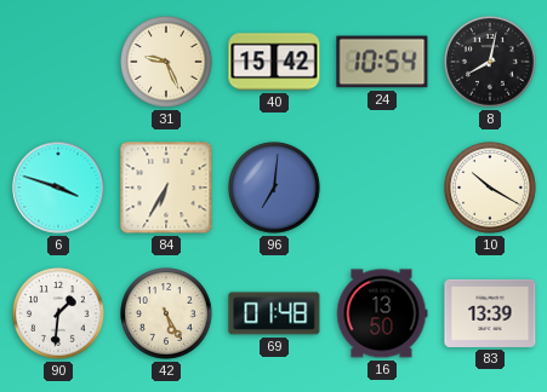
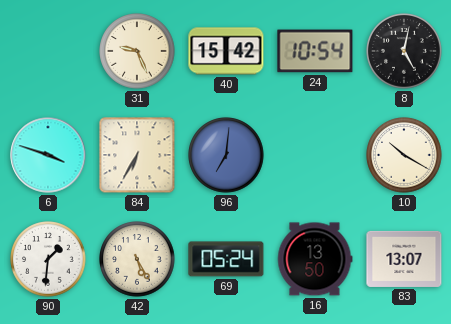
8: 8:02 -> 5:02 (404, 51)
69: 01:48 -> 05:24 (226, 259)
83: 13:39 -> 13:07 (404, 259)
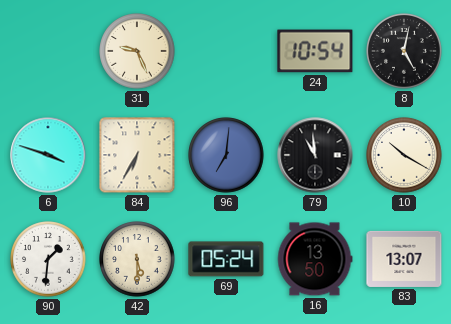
40: 15:42 -> none (226, 51)
79: none -> 10:59 (315, 155)
42: 5:25 -> 5:30 (137, 259)
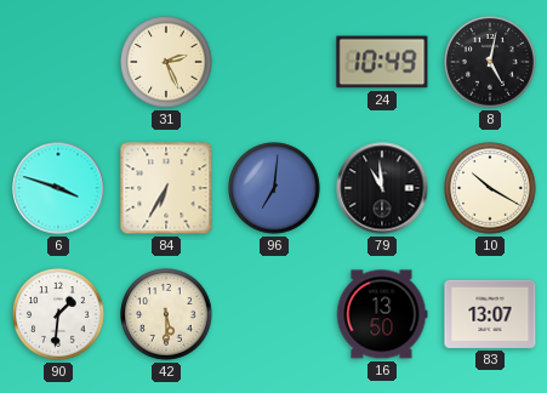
31: 9:26 -> 2:26 (166, 62)
24: 10:54 -> 10:49 (382, 62)
69: 05:24 -> none (226, 259)
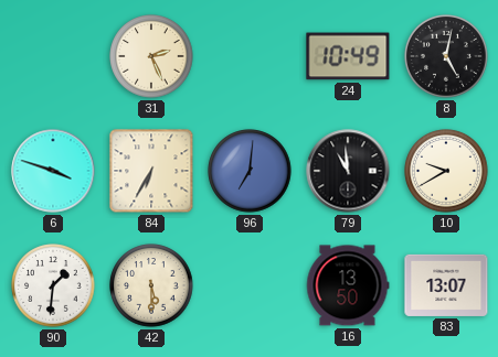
10: 10:20 -> 9:40 (446, 171)
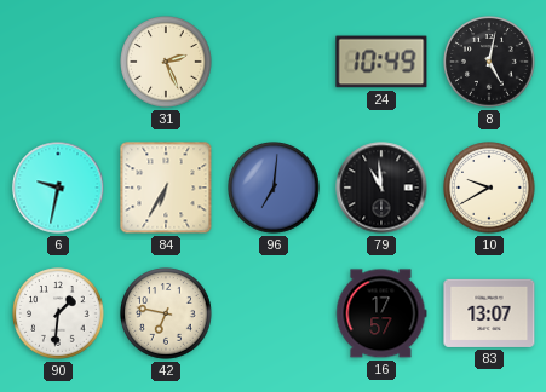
6: 3:48 -> 9:32 (58, 188)
42: 5:30 -> 6:47 (166, 313)
16: 13:50 -> 17:57 (381, 313)
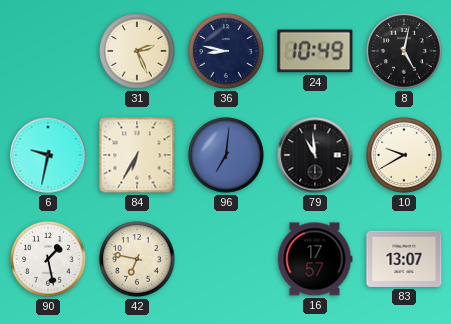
36: none -> 8:47 (226, 51)
90: 1:31 -> 1:28 (48, 259)
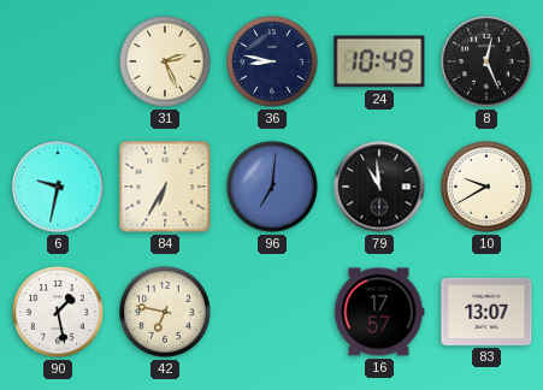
8: 5:02 -> 12:26 (486, 61)
